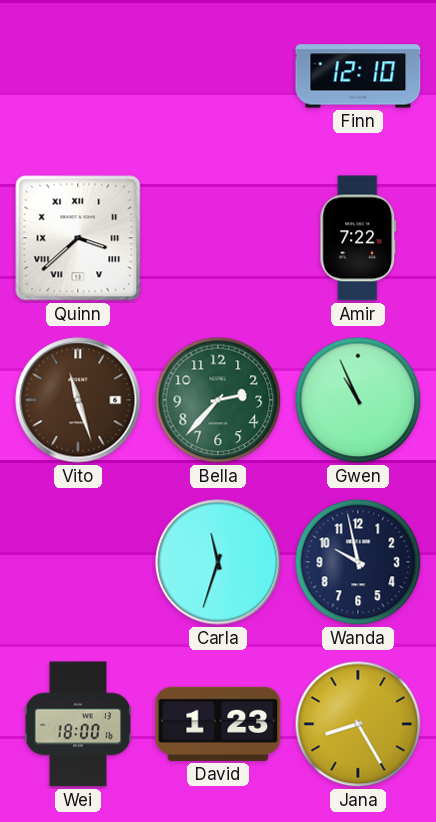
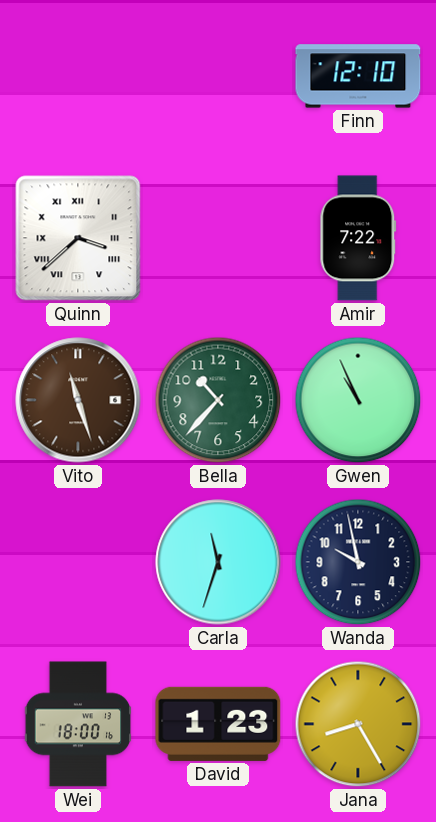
Bella: 2:37 -> 10:37 (218, 400)
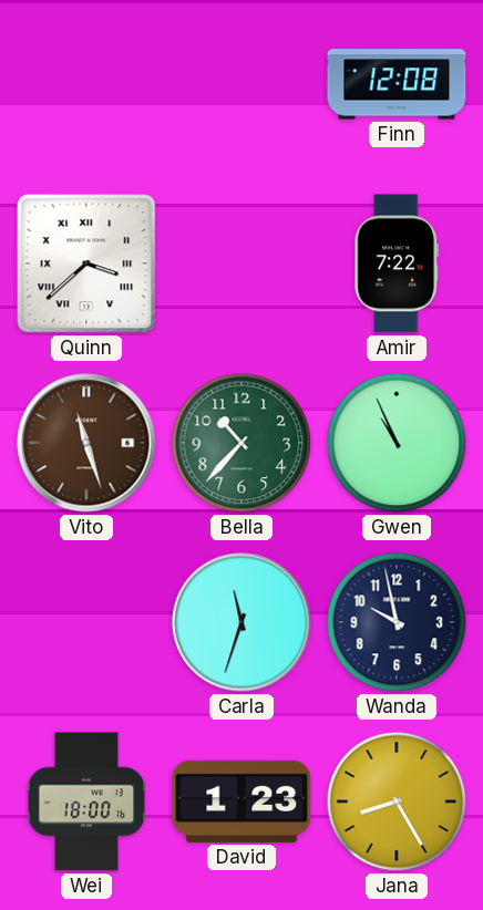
Finn: 12:10 -> 12:08 (397, 84)
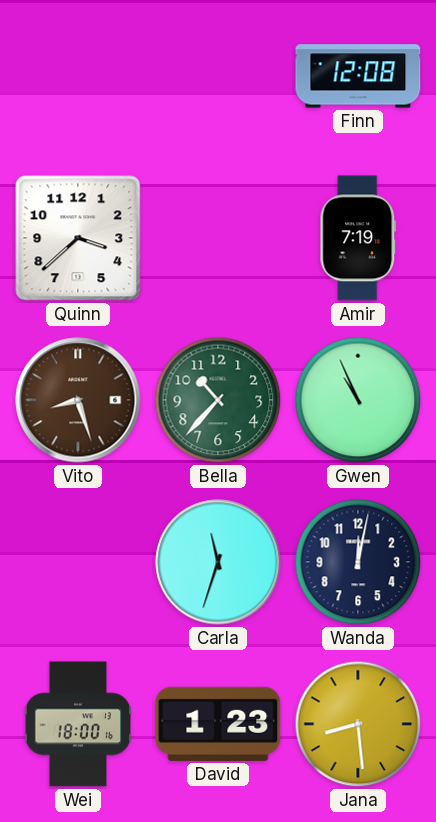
Quinn numerals: Roman -> Arabic (78, 238)
Amir: 7:22 -> 7:19 (358, 238)
Vito: 11:27 -> 8:27 (78, 400)
Wanda: 9:58 -> 12:02 (358, 562)
Jana: 8:25 -> 8:29 (358, 724)
